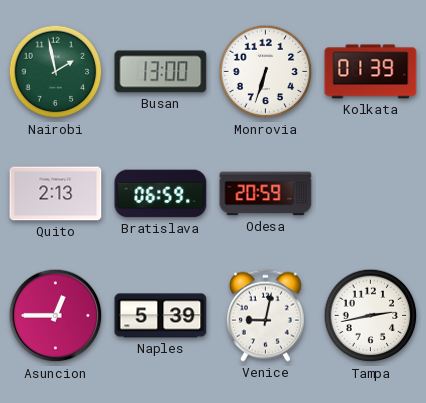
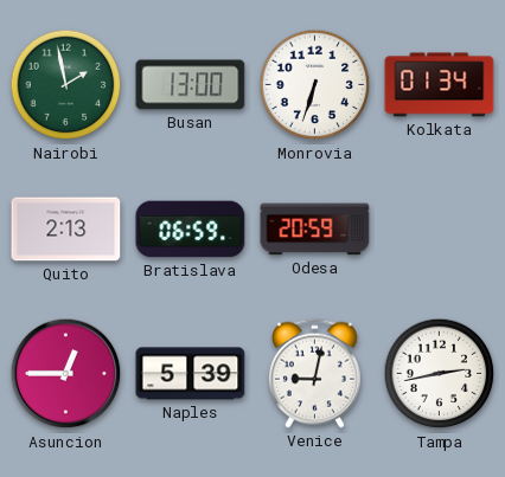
Kolkata: 01:39 -> 01:34 (440, 85)
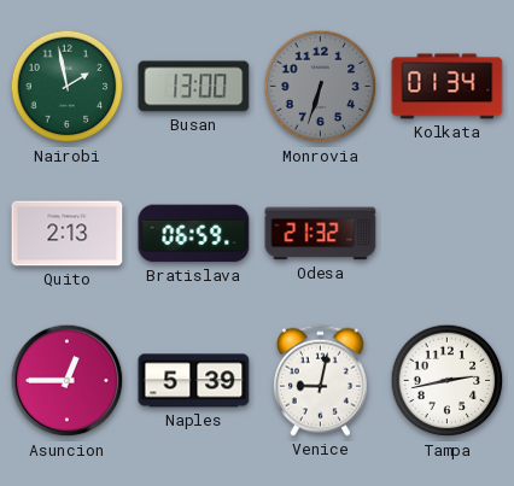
Monrovia dial: white -> grey (321, 87)
Odesa: 20:59 -> 21:32 (321, 234)
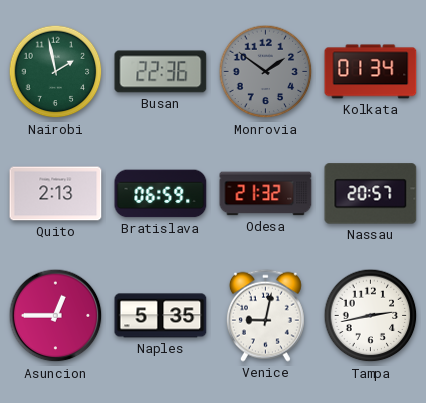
Busan: 13:00 -> 22:36 (161, 72)
Monrovia: 6:33 -> 1:51 (266, 72)
Nassau: none -> 20:57 (371, 194)
Naples: 5:39 -> 5:35 (161, 316)
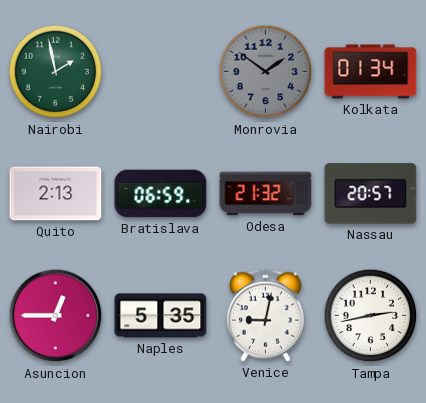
Busan: 22:36 -> none (161, 72)
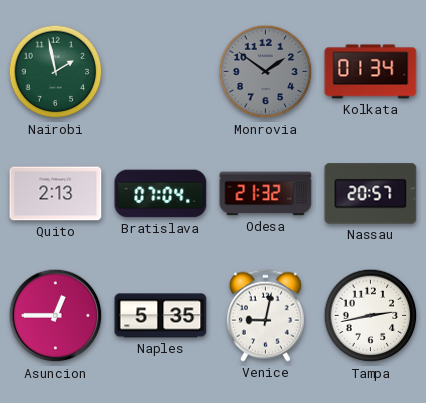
Bratislava: 06:59 -> 07:04 (161, 194)
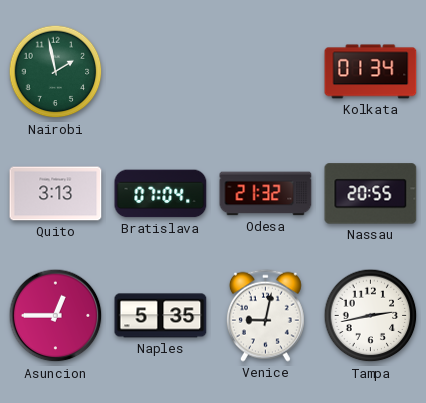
Monrovia: 1:51 -> none (266, 72)
Quito: 2:13 -> 3:13 (56, 194)
Nassau: 20:57 -> 20:55 (371, 194)
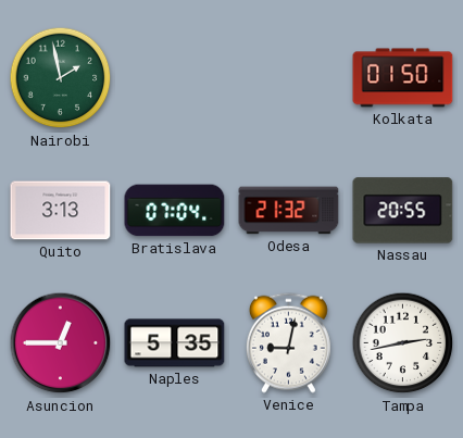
Kolkata: 01:34 -> 01:50 (403, 78)
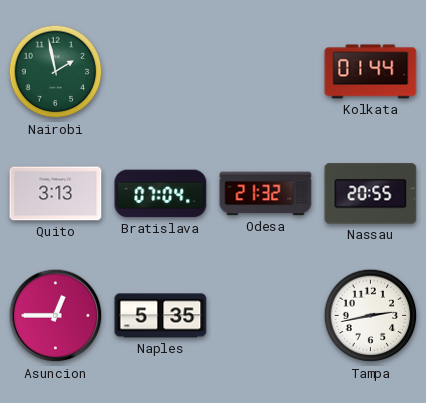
Kolkata: 01:50 -> 01:44 (371, 72)
Venice: 9:02 -> none (288, 342)
